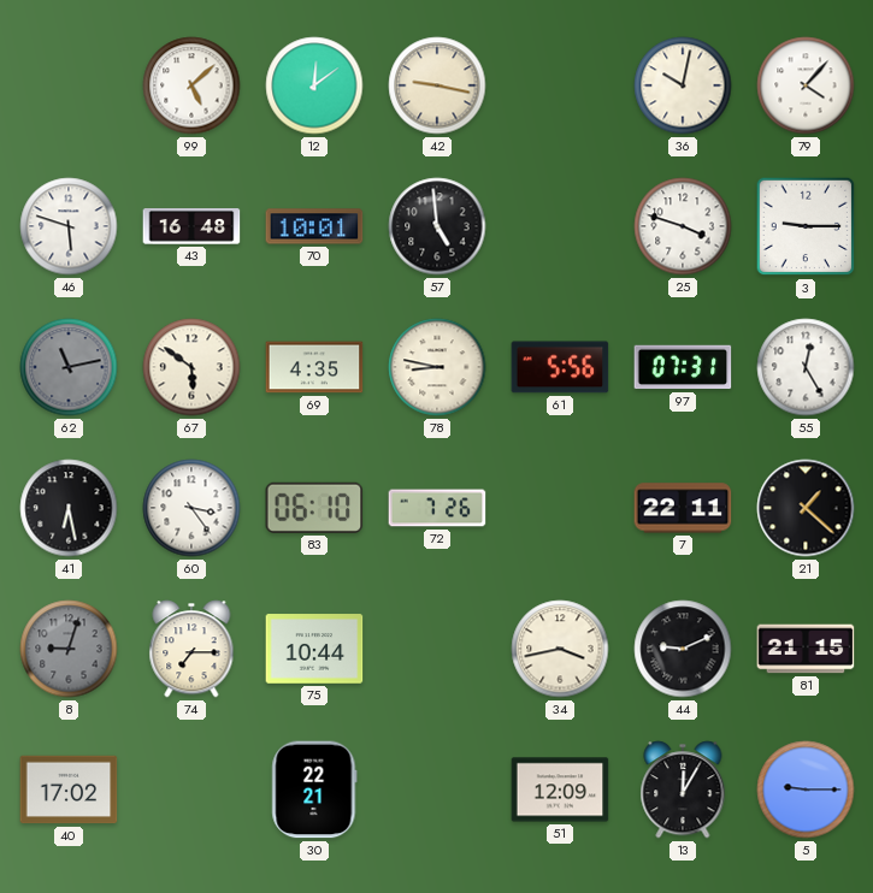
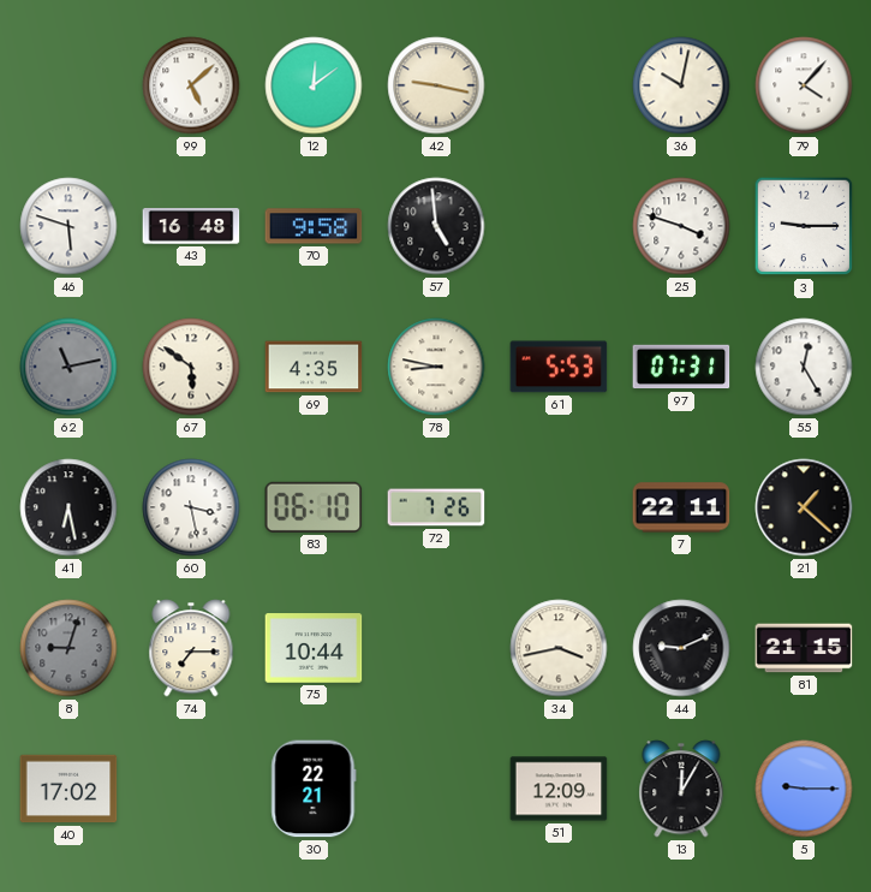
70: 10:01 -> 9:58 (314, 226)
61: 5:56 -> 5:53 (559, 367)
60: 3:24 -> 3:28 (191, 507)
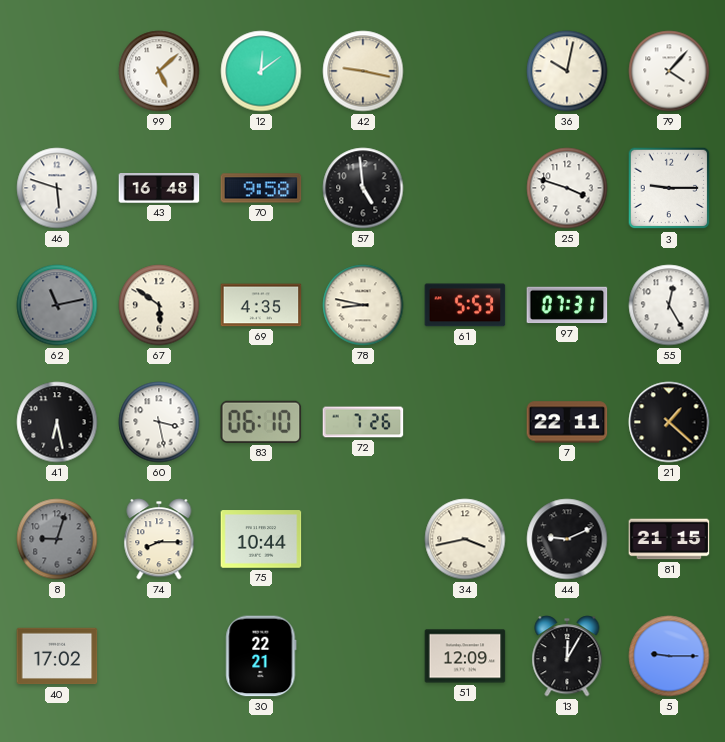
74: 7:15 -> 8:15 (159, 539)
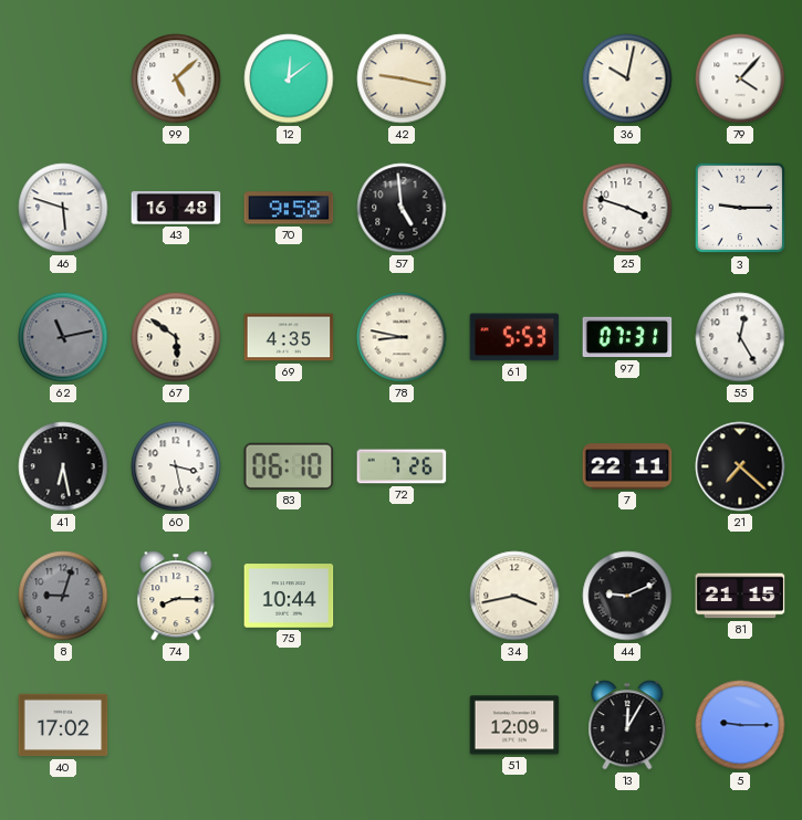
21: 1:22 -> 7:22 (740, 466)
30: 22:21 -> none (261, 656)
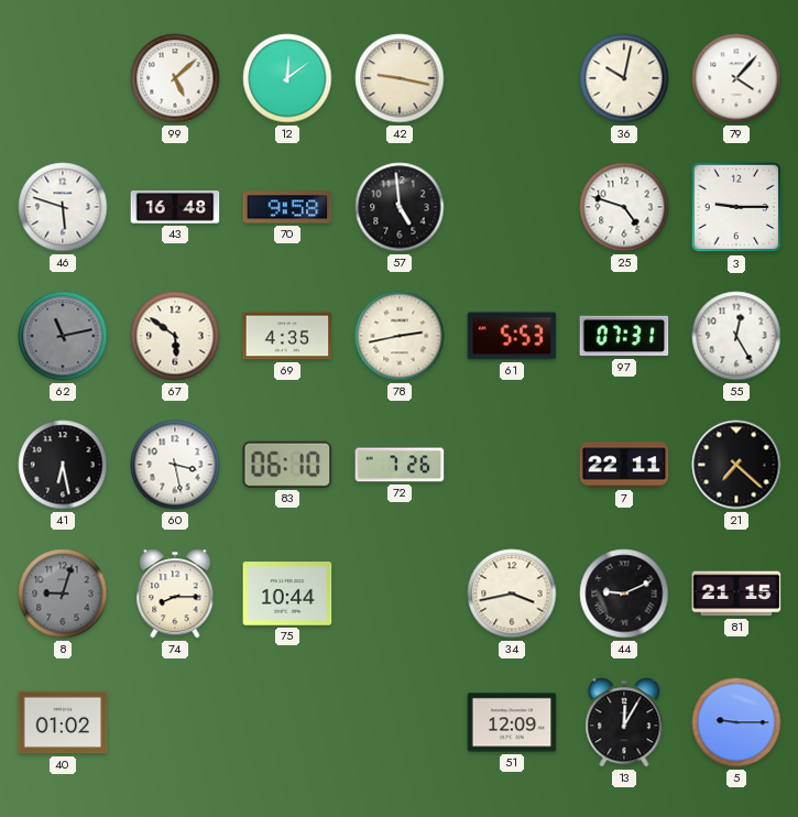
25: 3:48 -> 4:48 (624, 207)
78: 8:47 -> 2:43 (400, 336)
40: 17:02 -> 01:02 (63, 722)
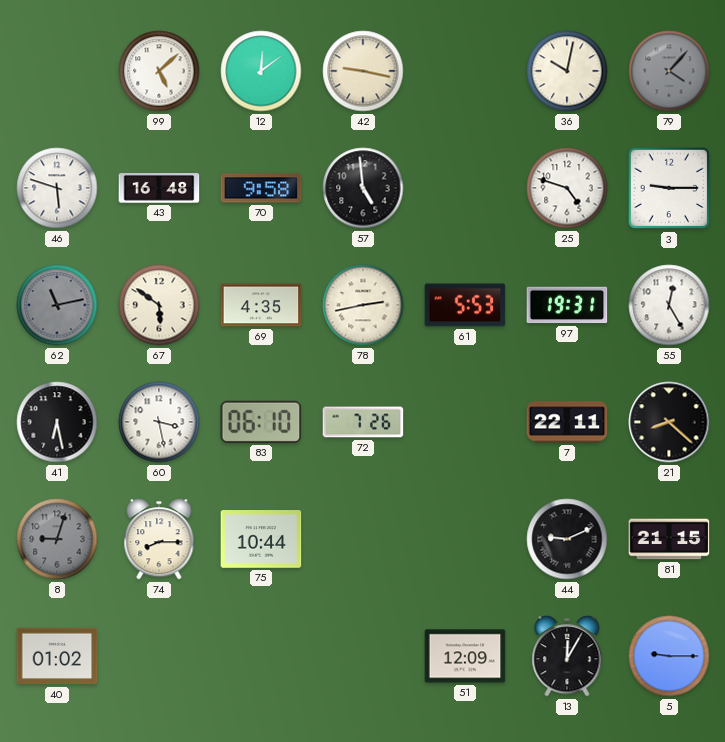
79 dial: white -> grey (669, 71)
97: 07:31 -> 19:31 (567, 305)
21: 7:22 -> 8:22 (669, 422)
34: 3:43 -> none (512, 593)
